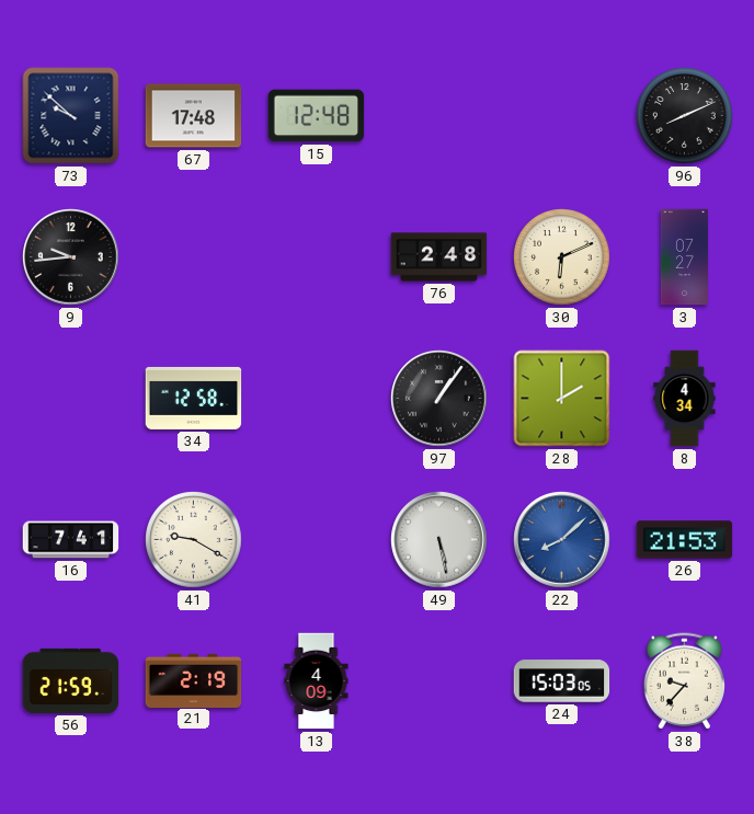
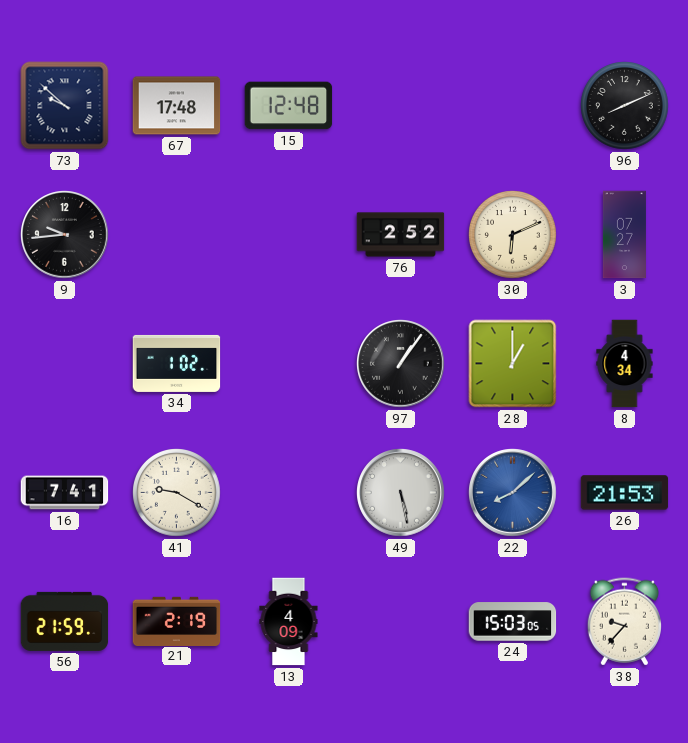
76: 2:48 -> 2:52 (401, 235)
34: 12:58 -> 1:02 (177, 363)
28: 2:00 -> 1:00 (513, 364)
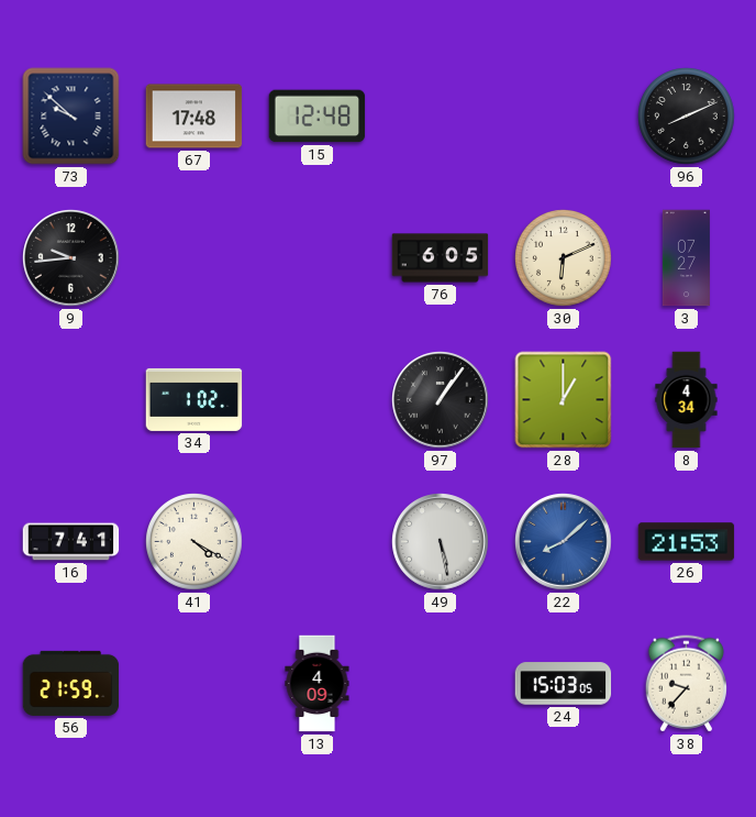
76: 2:52 -> 6:05 (441, 258)
41: 9:20 -> 4:20 (194, 542)
21: 2:19 -> none (177, 621)
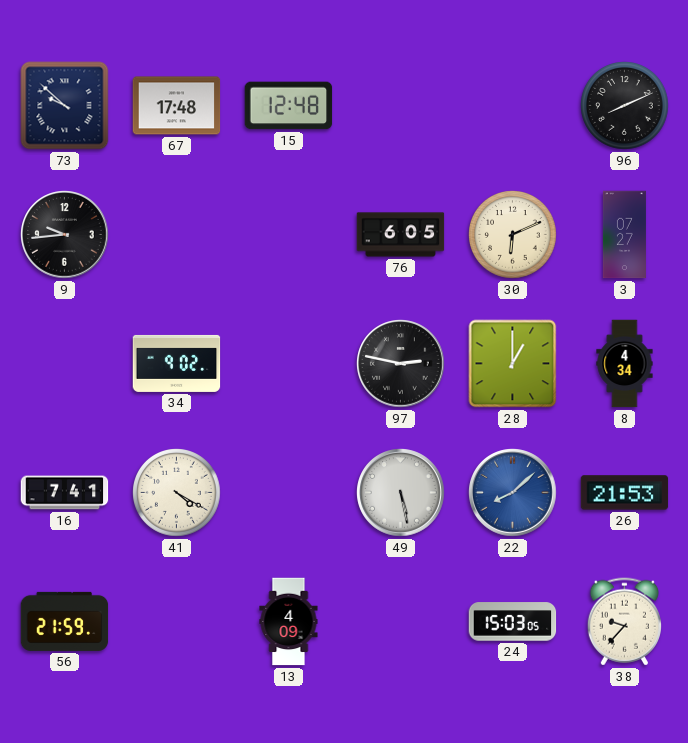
34: 1:02 -> 9:02 (177, 363)
97: 1:06 -> 2:47 (401, 364)
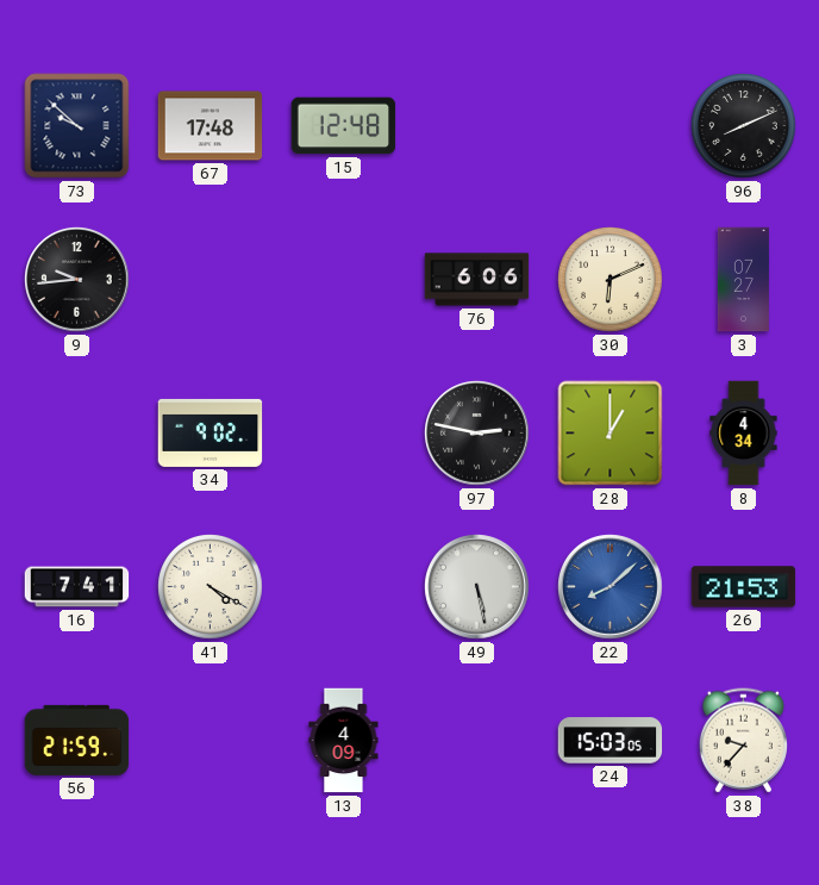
76: 6:05 -> 6:06 (477, 280)
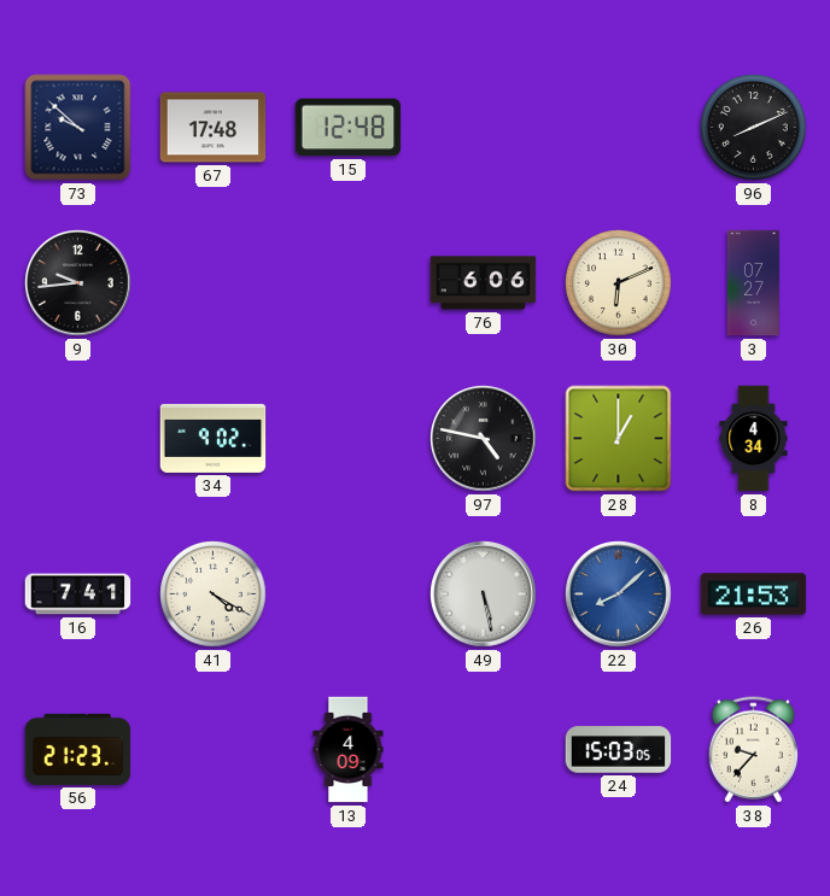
97: 2:47 -> 4:47 (484, 439)
56: 21:59 -> 21:23 (78, 749)
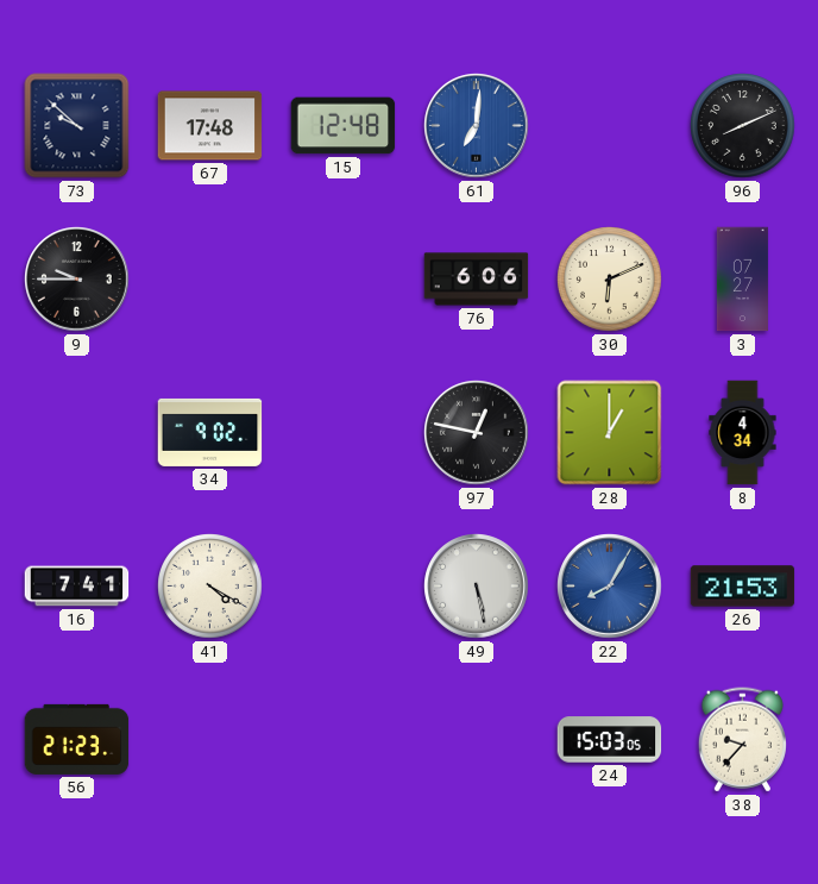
61: none -> 7:01 (477, 126)
9: 9:44 -> 9:45 (77, 280)
97: 4:47 -> 12:47 (477, 433)
22: 8:08 -> 8:05 (610, 587)
13: 4:09 -> none (349, 750)
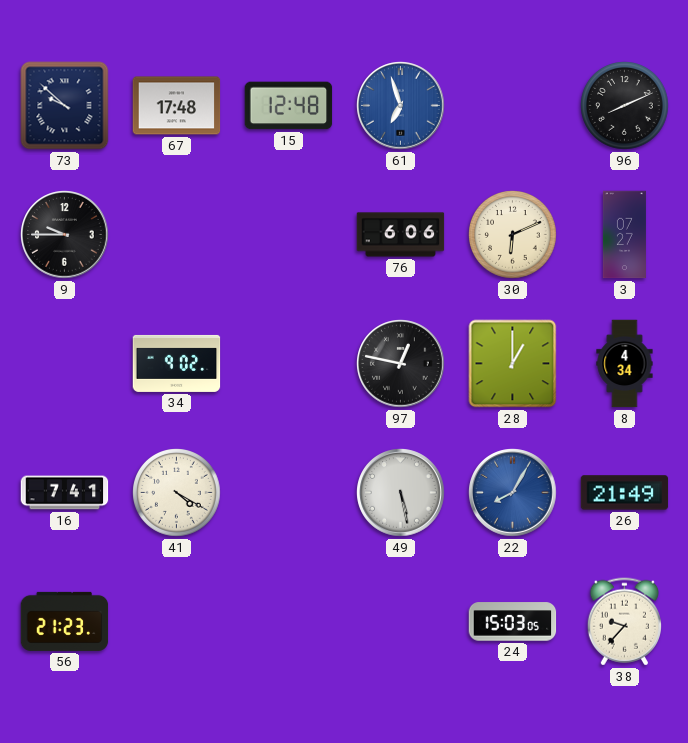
61: 7:01 -> 6:57 (401, 106)
26: 21:53 -> 21:49 (625, 493)
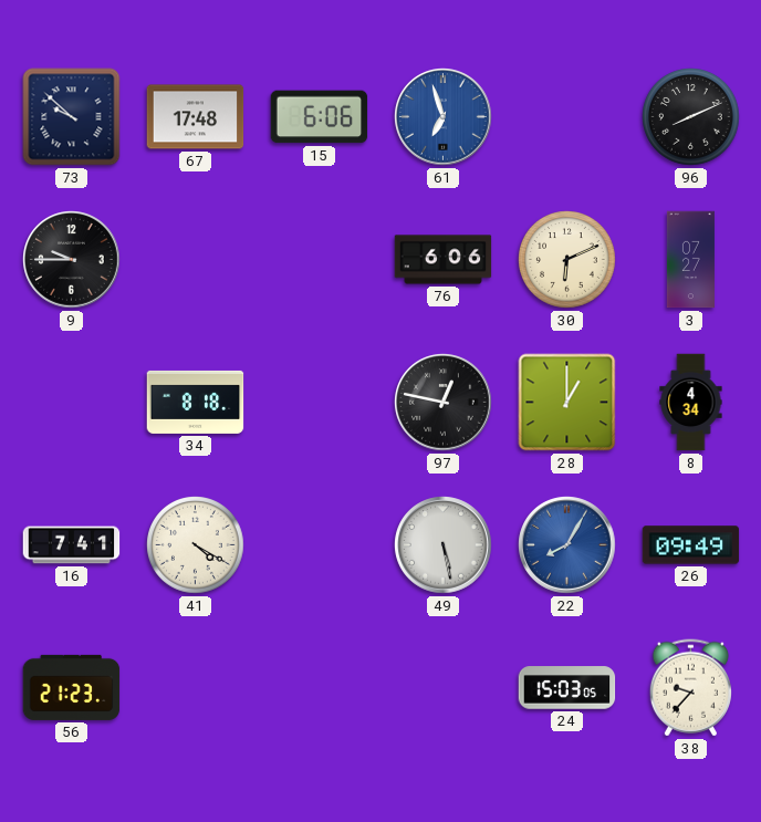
15: 12:48 -> 6:06 (320, 117)
34: 9:02 -> 8:18 (196, 402)
26: 21:49 -> 09:49 (691, 545)
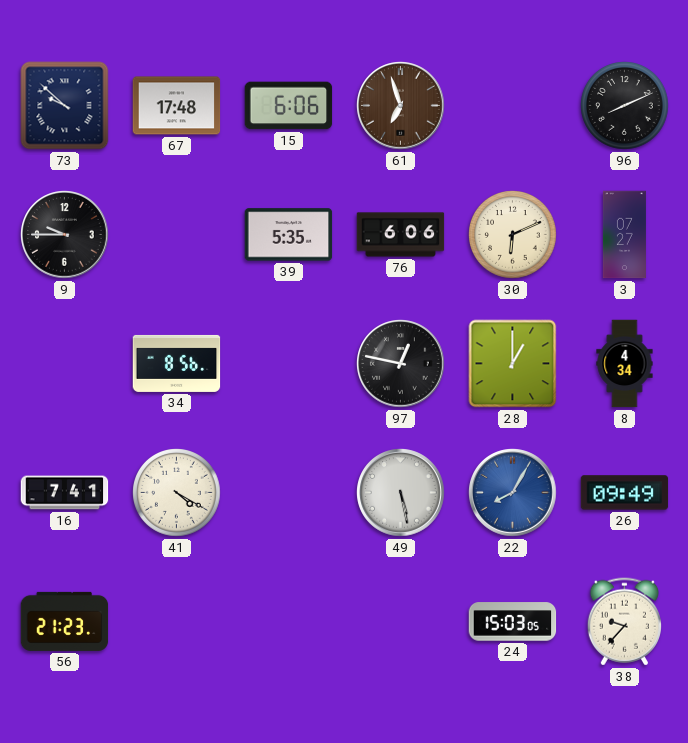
61 dial: blue -> brown (401, 106)
39: none -> 5:35 (289, 235)
34: 8:18 -> 8:56 (177, 363)
